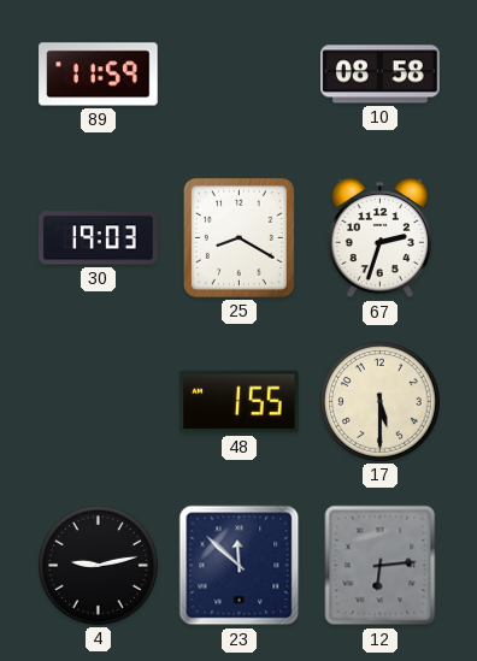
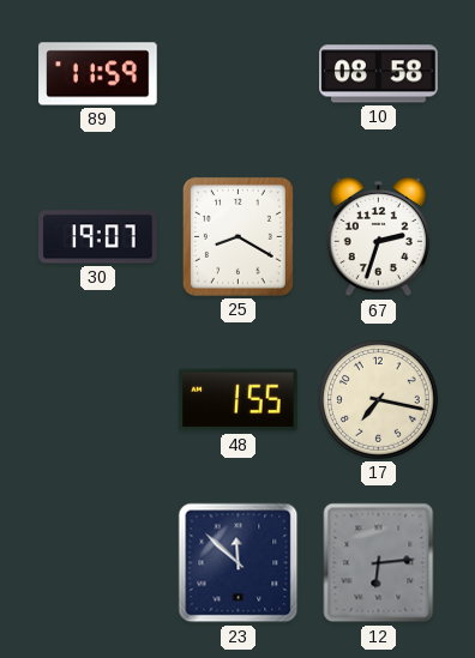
30: 19:03 -> 19:07 (98, 237)
17: 5:30 -> 7:17 (379, 400)
4: 9:13 -> none (99, 566)
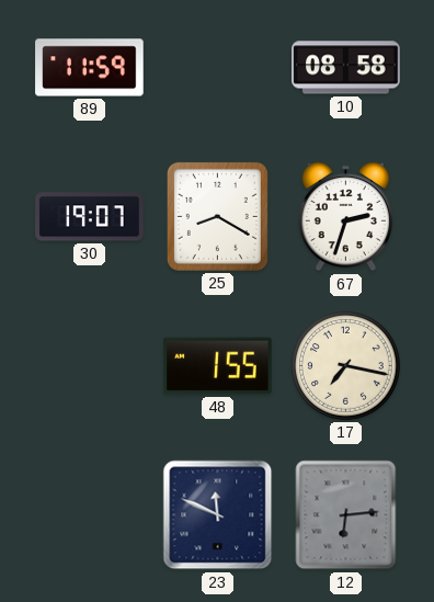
23: 11:52 -> 11:49 (218, 515)
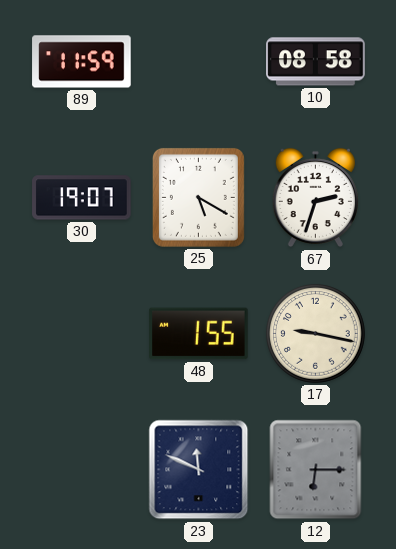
25: 8:20 -> 5:20 (198, 197)
17: 7:17 -> 9:17 (316, 334)
12: 6:14 -> 6:15 (316, 470)
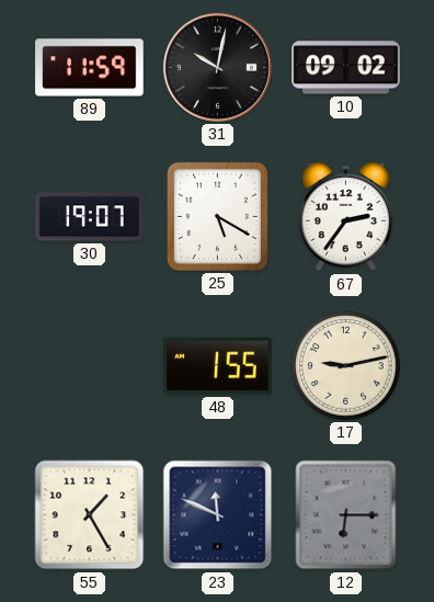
31: none -> 10:02 (217, 67)
10: 08:58 -> 09:02 (346, 68)
67: 2:33 -> 2:36 (345, 217)
17: 9:17 -> 9:13 (346, 366)
55: none -> 1:25 (90, 515)
